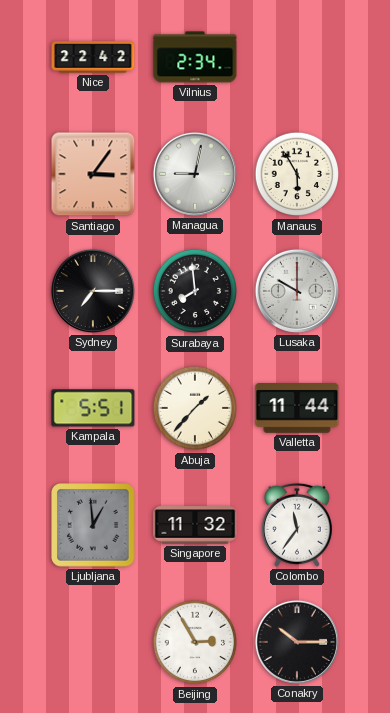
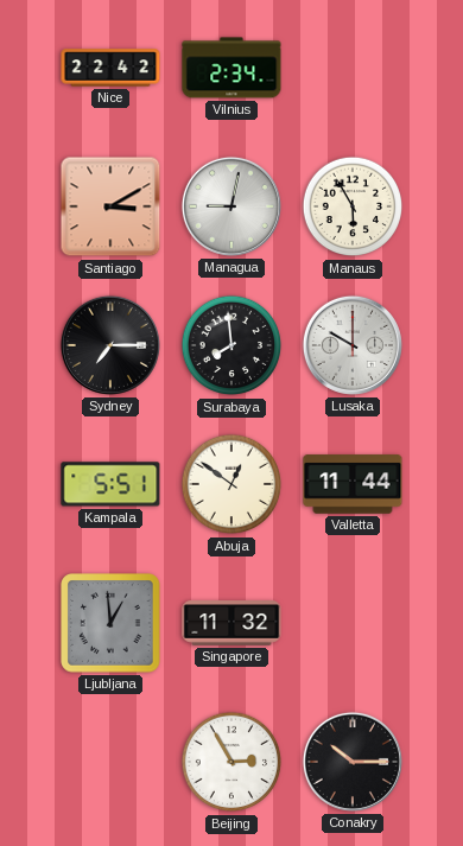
Santiago: 3:06 -> 3:10 (110, 206)
Abuja: 1:37 -> 12:51 (231, 484)
Colombo: 11:36 -> none (297, 525)
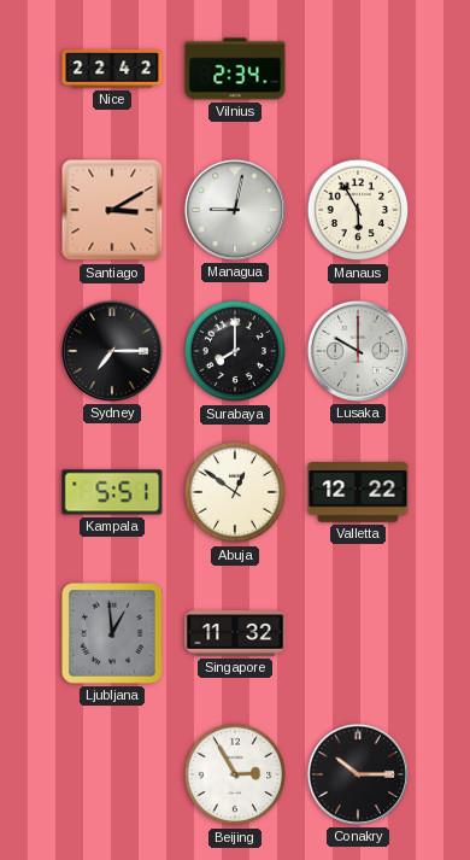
Surabaya: 7:59 -> 8:00 (235, 351)
Valletta: 11:44 -> 12:22 (358, 492)
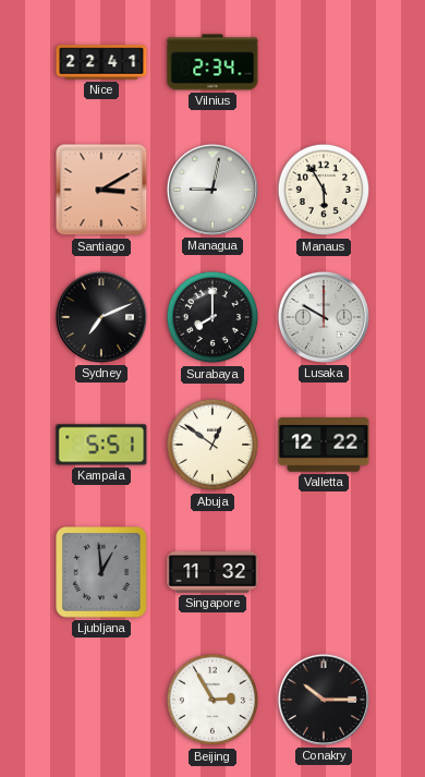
Nice: 22:42 -> 22:41 (101, 62)
Sydney: 7:15 -> 7:11 (101, 317)
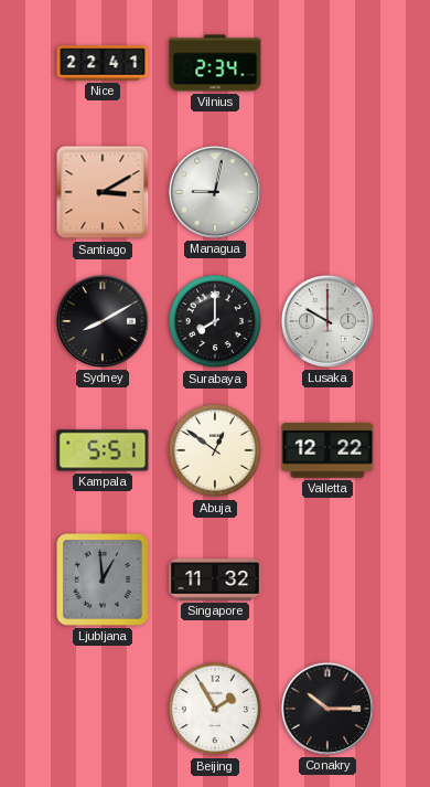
Manaus: 5:55 -> none (324, 190)
Sydney: 7:11 -> 8:10 (103, 321)
Beijing: 2:55 -> 1:55 (215, 709)
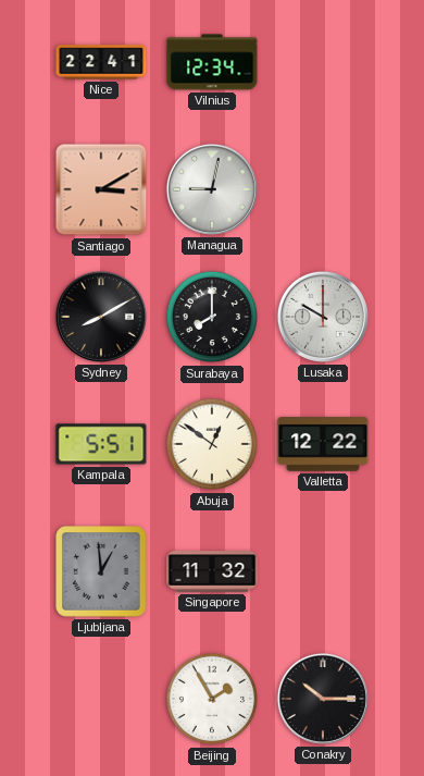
Vilnius: 2:34 -> 12:34 (212, 62)
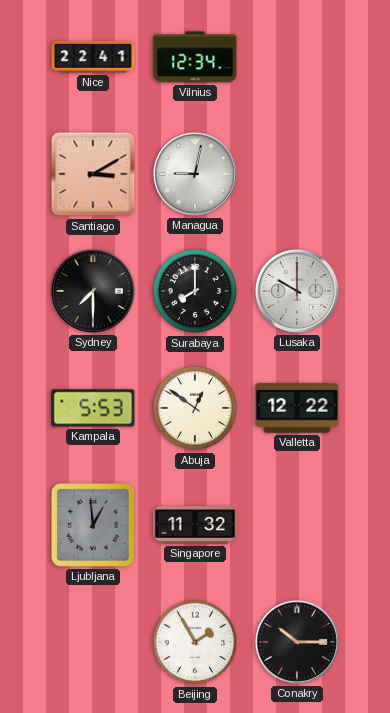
Sydney: 8:10 -> 7:30 (93, 291)
Kampala: 5:51 -> 5:53 (93, 408)
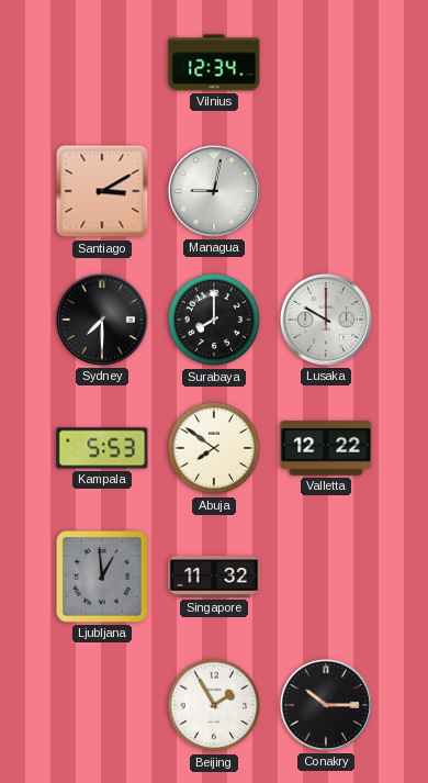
Nice: 22:41 -> none (93, 57)
Abuja: 12:51 -> 7:51 (214, 448)
